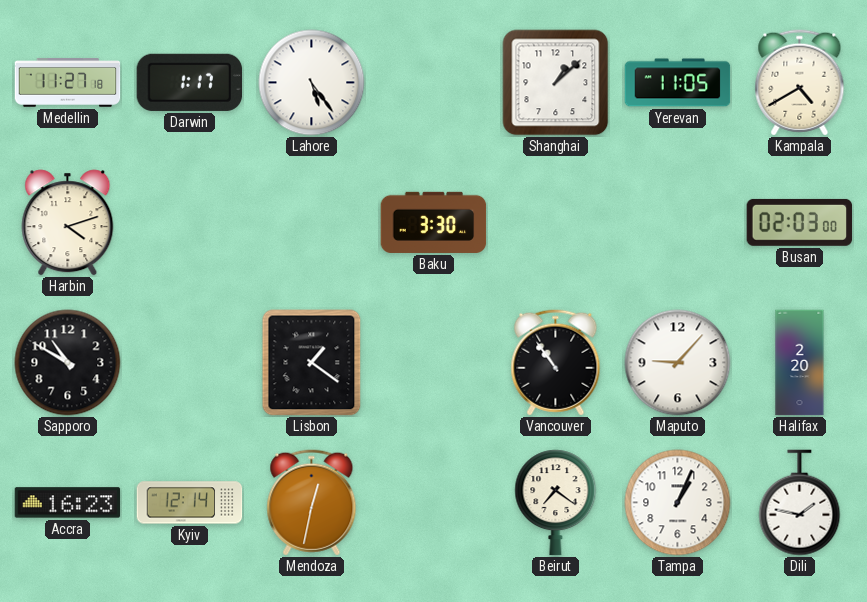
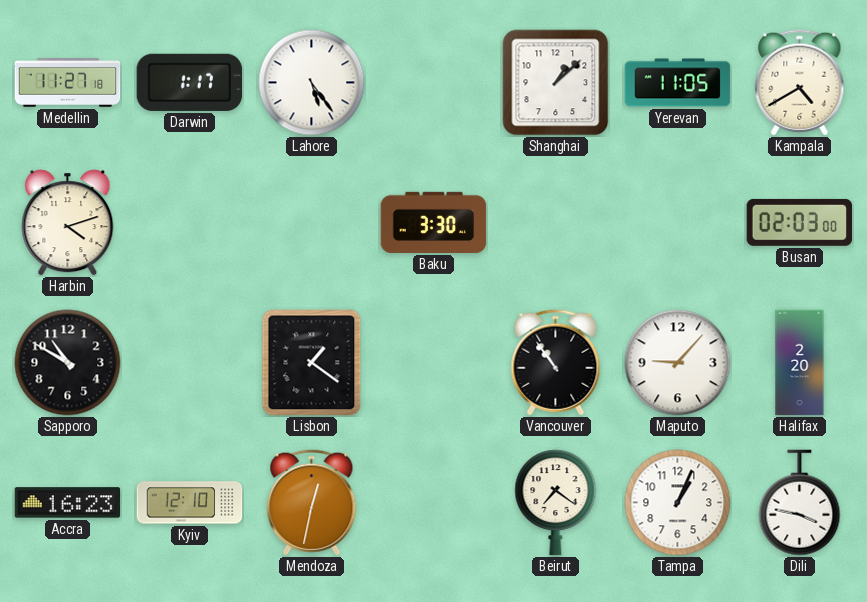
Kyiv: 12:14 -> 12:10 (190, 503)
Dili: 1:47 -> 3:47 (800, 503)
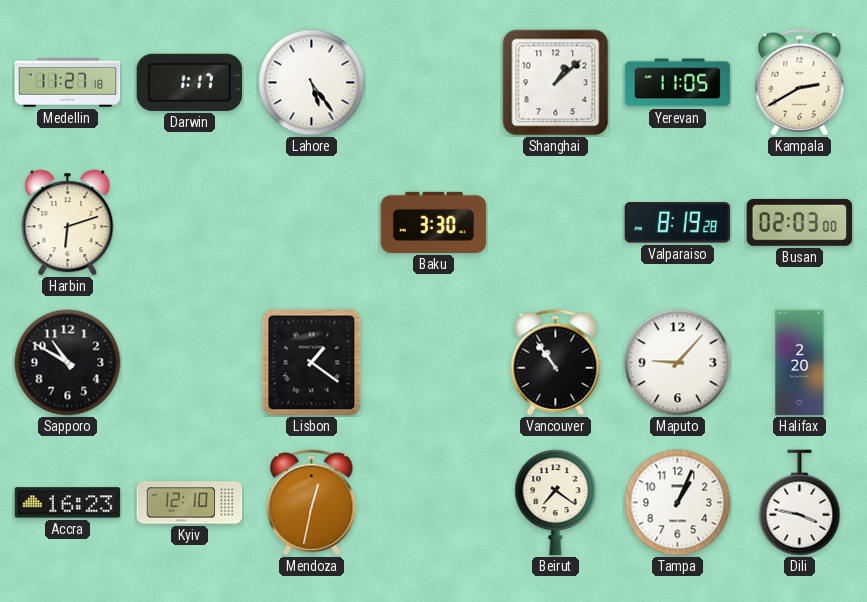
Kampala: 4:40 -> 2:40 (800, 83)
Harbin: 4:12 -> 6:12 (68, 223)
Valparaiso: none -> 8:19 (678, 223)
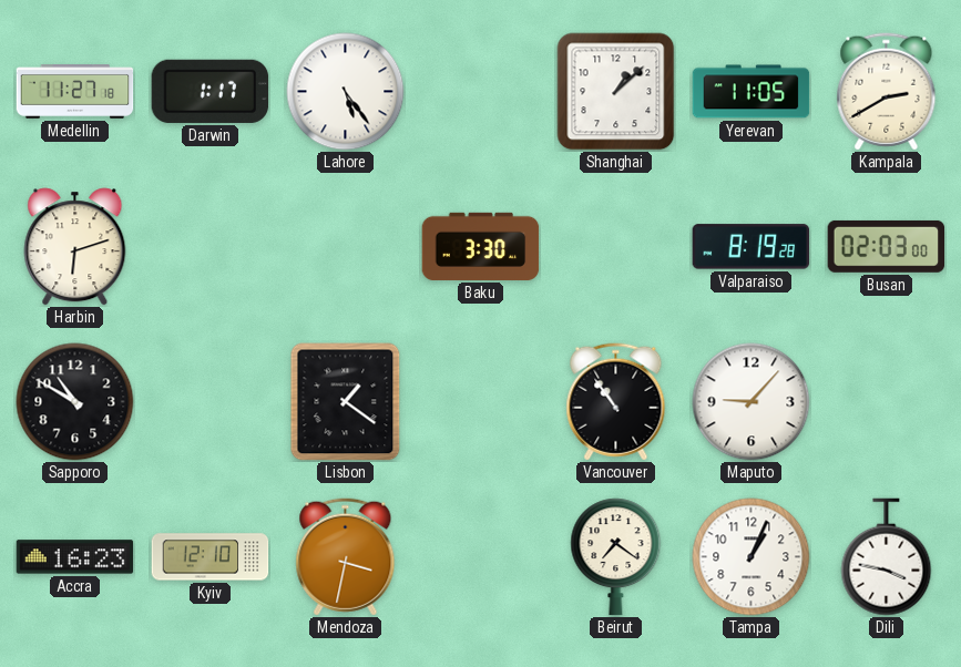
Halifax: 2:20 -> none (800, 363)
Mendoza: 12:32 -> 3:32 (346, 557)
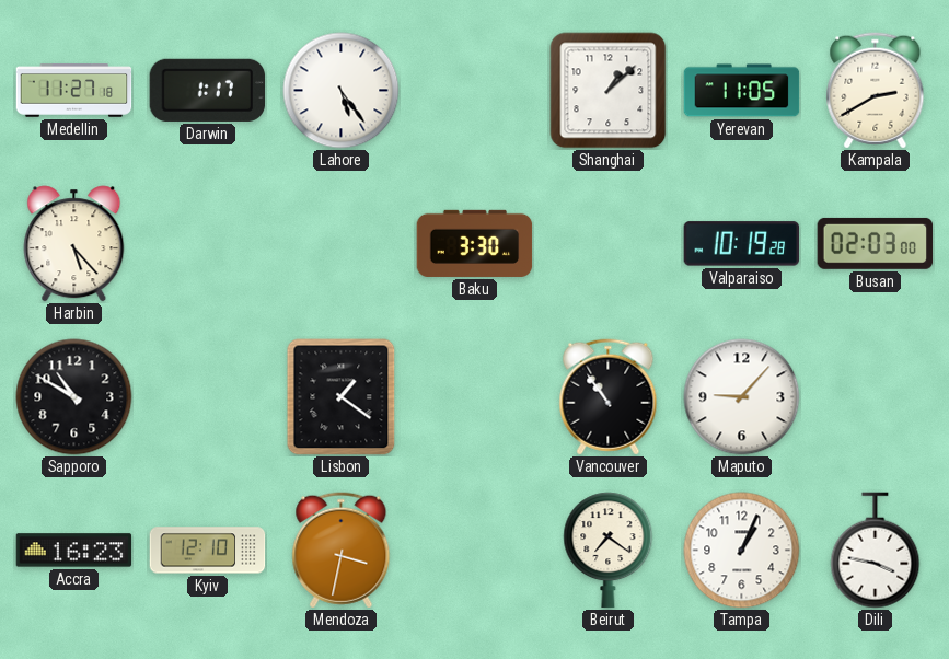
Harbin: 6:12 -> 5:23 (74, 244)
Valparaiso: 8:19 -> 10:19 (742, 244)
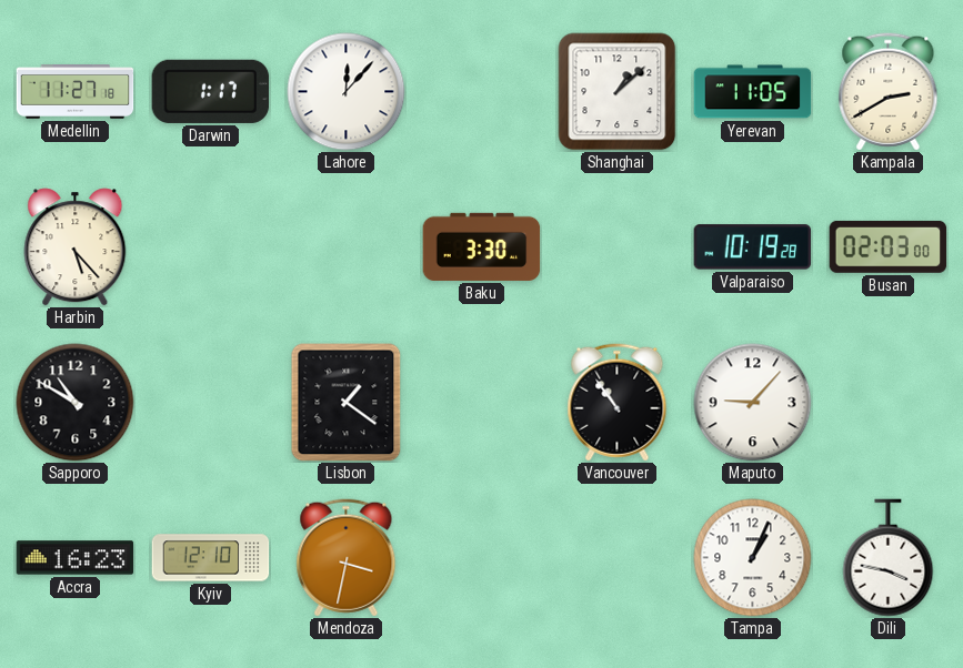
Lahore: 5:24 -> 12:07 (347, 92)
Beirut: 7:21 -> none (609, 551)
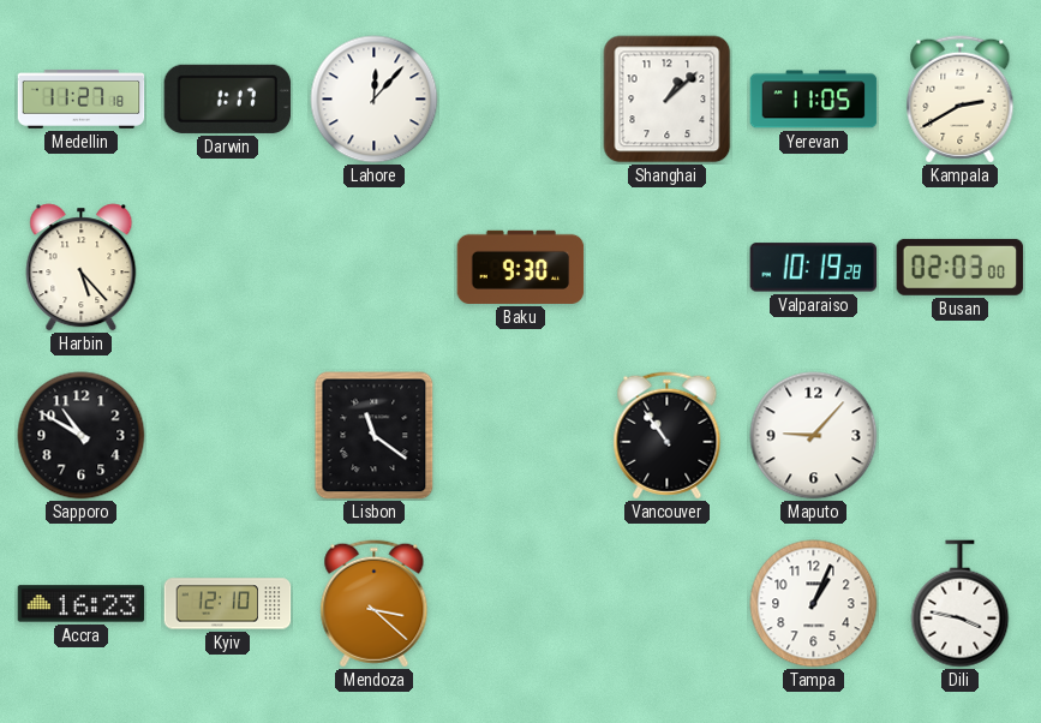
Baku: 3:30 -> 9:30 (521, 267)
Lisbon: 1:21 -> 11:21 (375, 436)
Mendoza: 3:32 -> 3:22 (375, 604)
